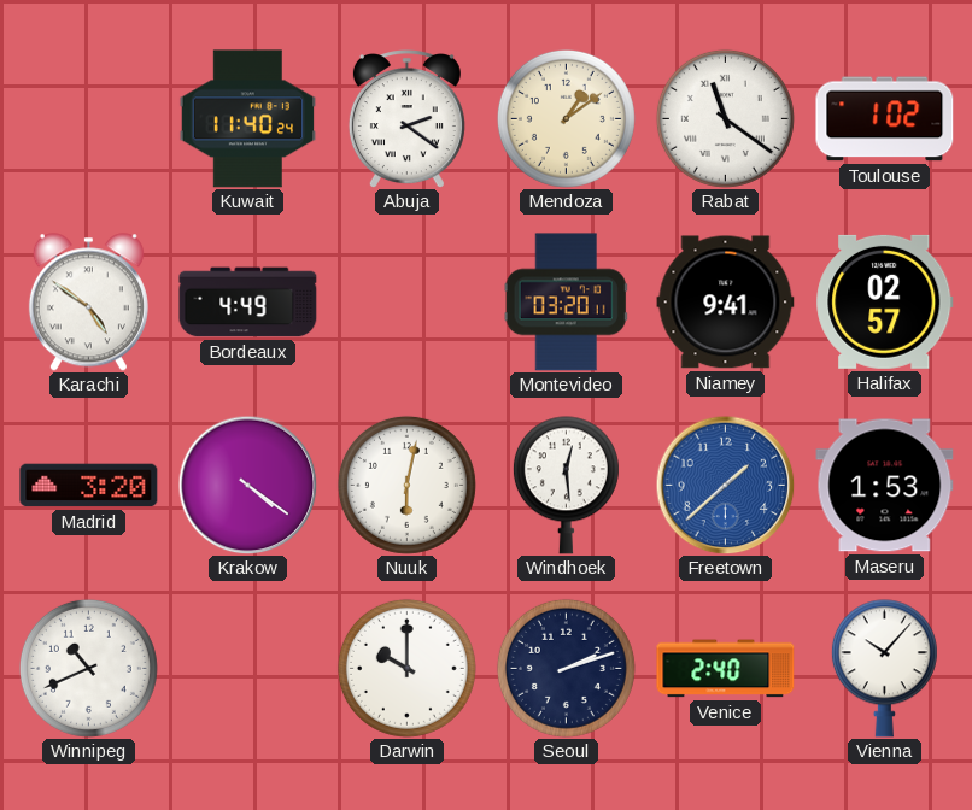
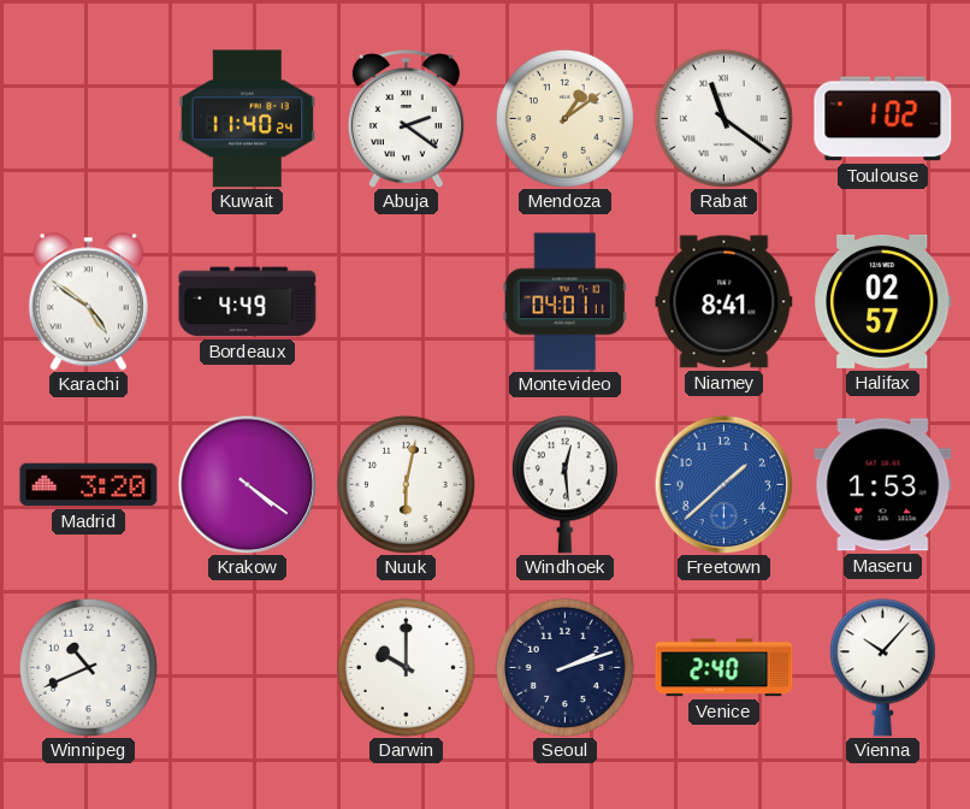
Montevideo: 03:20 -> 04:01 (564, 302)
Niamey: 9:41 -> 8:41 (724, 302)
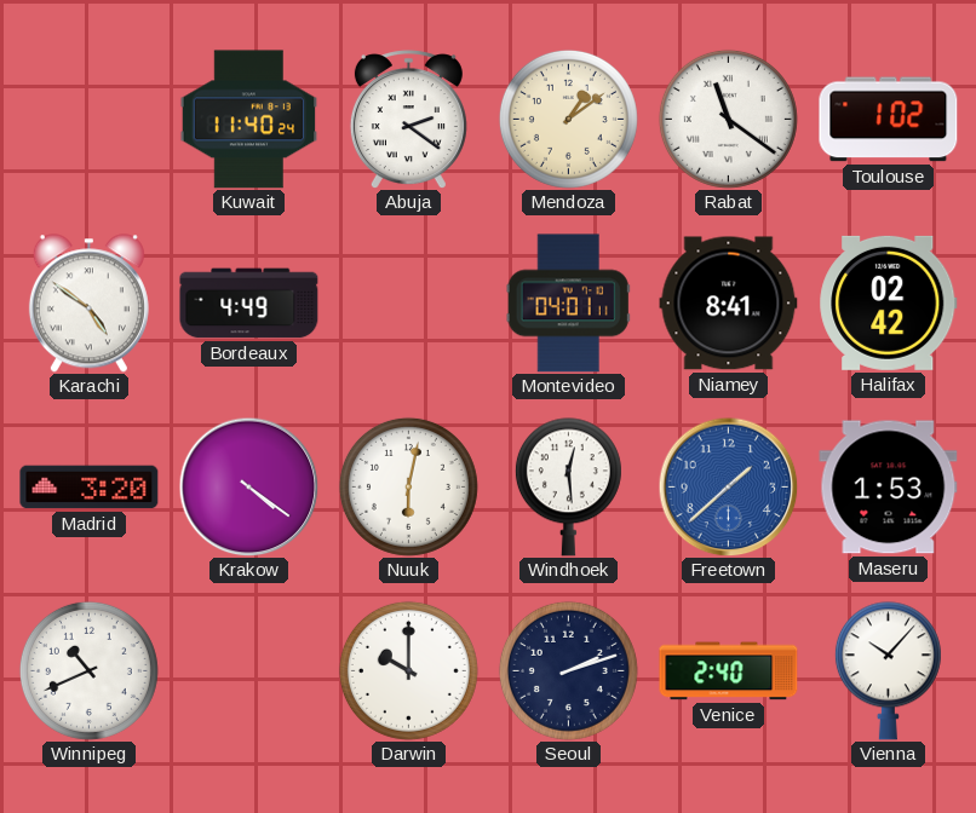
Halifax: 02:57 -> 02:42 (889, 302)
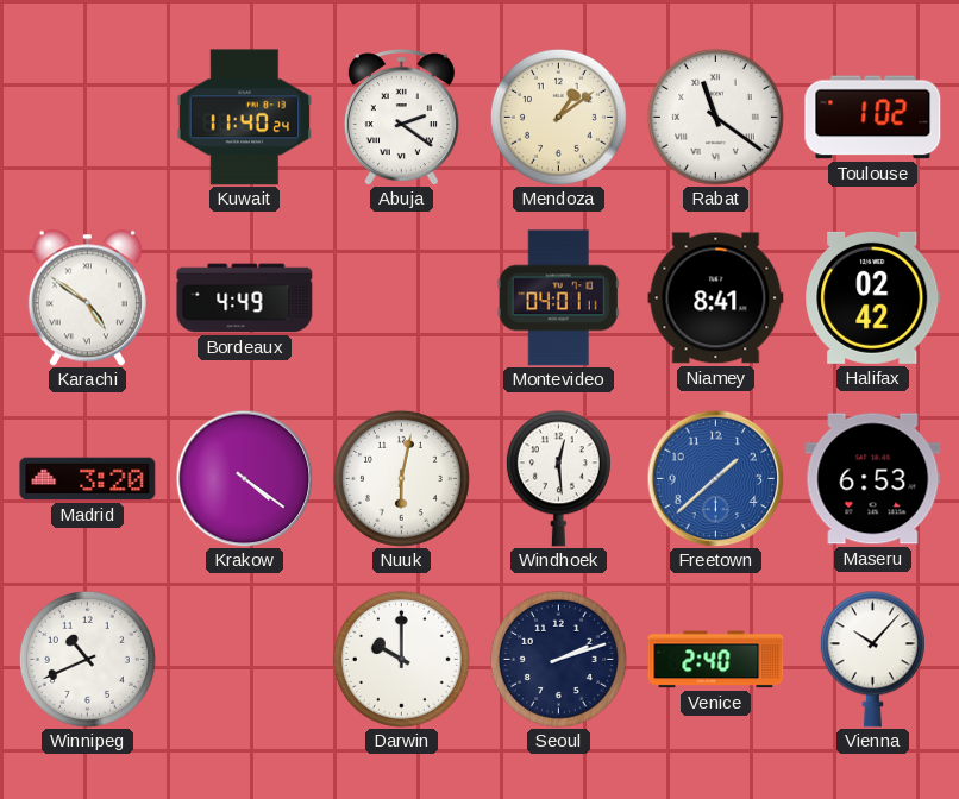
Maseru: 1:53 -> 6:53 (873, 479)
